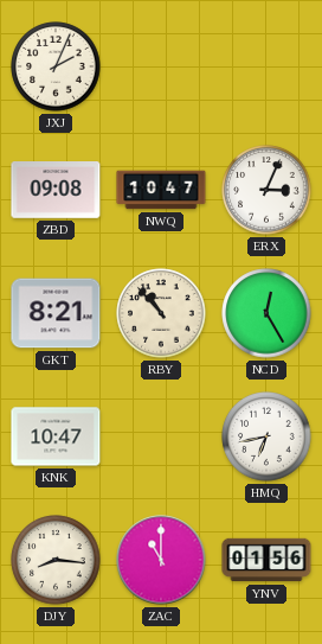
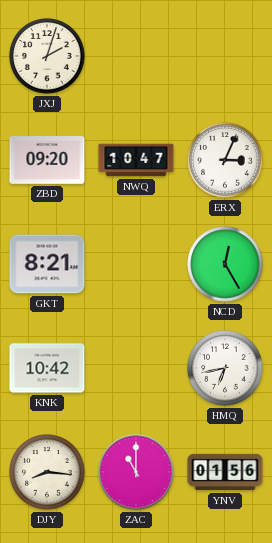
JXJ: 2:04 -> 2:03 (47, 56)
ZBD: 09:08 -> 09:20 (47, 161)
RBY: 10:53 -> none (161, 313)
KNK: 10:47 -> 10:42 (47, 368)
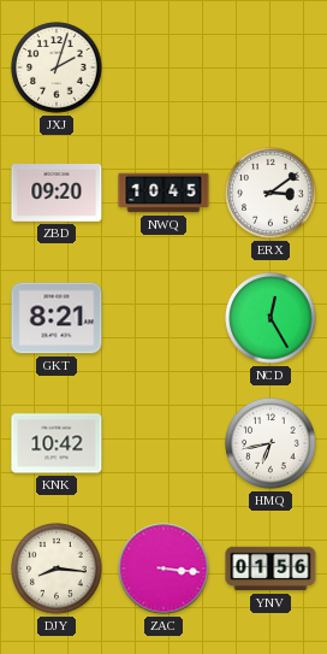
NWQ: 10:47 -> 10:45 (163, 193)
ERX: 3:04 -> 3:09 (270, 193)
ZAC: 11:00 -> 3:16 (163, 568)
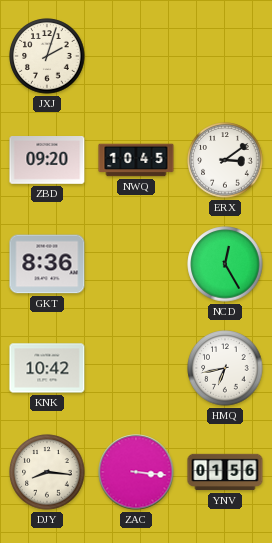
GKT: 8:21 -> 8:36 (47, 264)
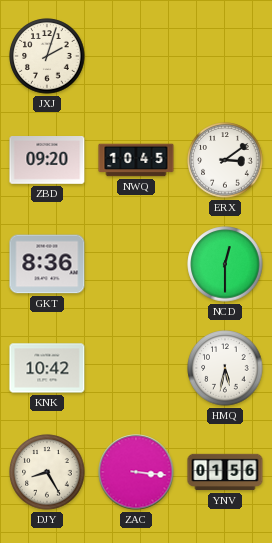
NCD: 12:25 -> 12:30 (225, 264)
HMQ: 6:43 -> 5:32 (225, 368)
DJY: 8:16 -> 8:25 (47, 472)
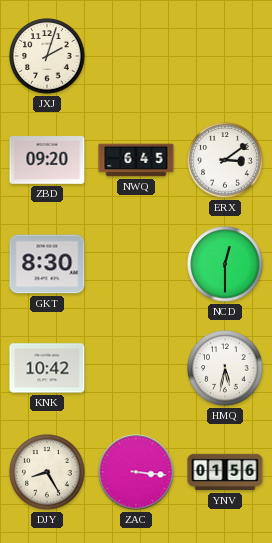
NWQ: 10:45 -> 6:45 (136, 160)
GKT: 8:36 -> 8:30 (47, 264)
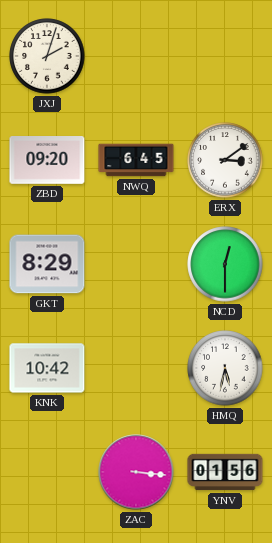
GKT: 8:30 -> 8:29 (47, 264)
DJY: 8:25 -> none (47, 472)
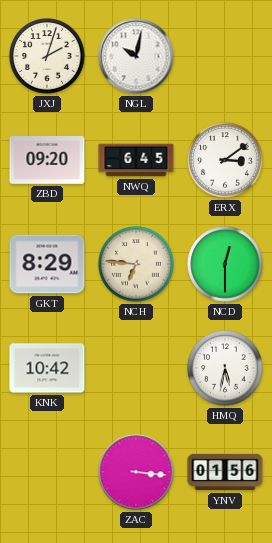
NGL: none -> 10:02 (136, 56)
NCH: none -> 6:46 (136, 264)
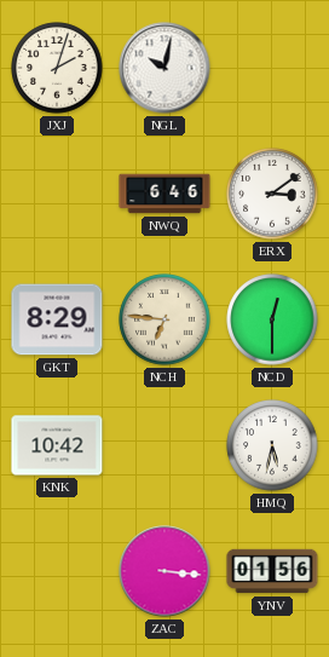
ZBD: 09:20 -> none (47, 161)
NWQ: 6:45 -> 6:46 (164, 194)
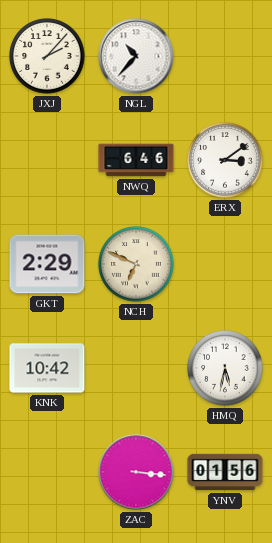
JXJ: 2:03 -> 2:07 (47, 56)
NGL: 10:02 -> 10:37 (136, 56)
GKT: 8:29 -> 2:29 (47, 264)
NCH: 6:46 -> 6:49 (136, 264)
NCD: 12:30 -> none (272, 319)
